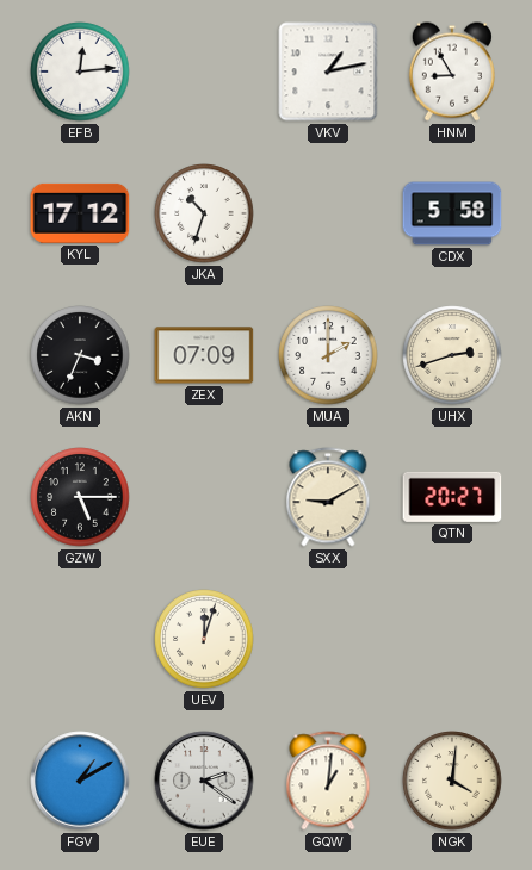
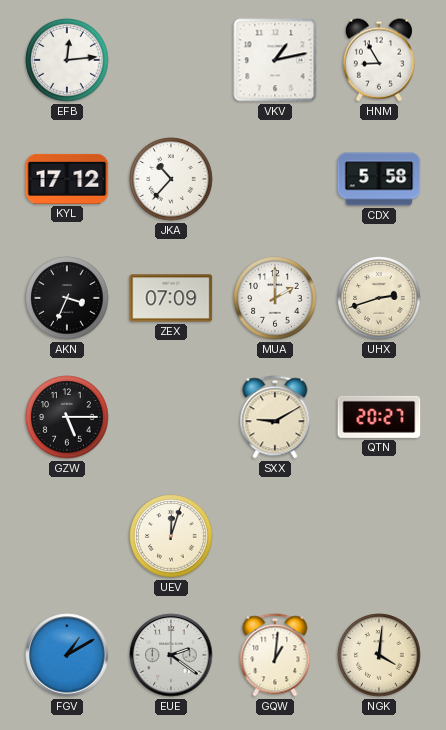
JKA: 10:33 -> 10:37 (171, 179)
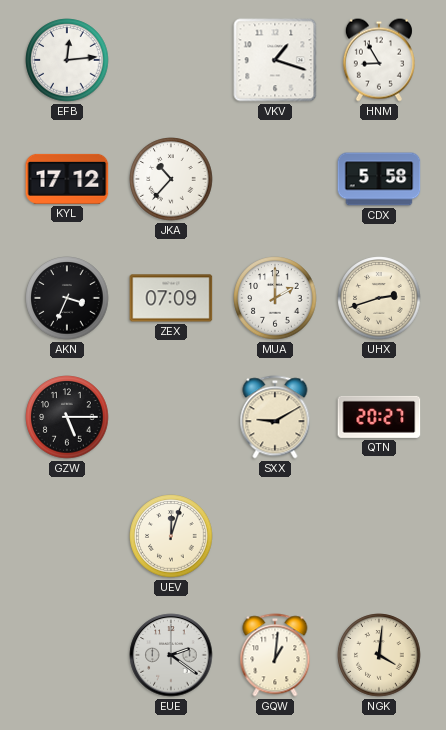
VKV: 1:13 -> 1:18 (275, 60)
FGV: 1:10 -> none (67, 655)
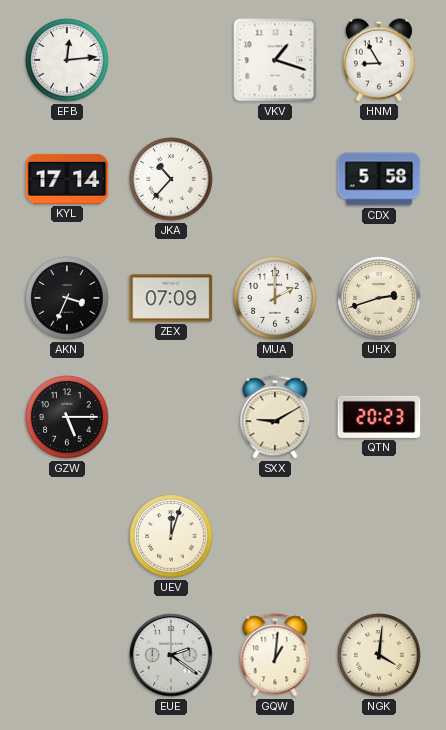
KYL: 17:12 -> 17:14 (67, 179)
QTN: 20:27 -> 20:23 (379, 417)
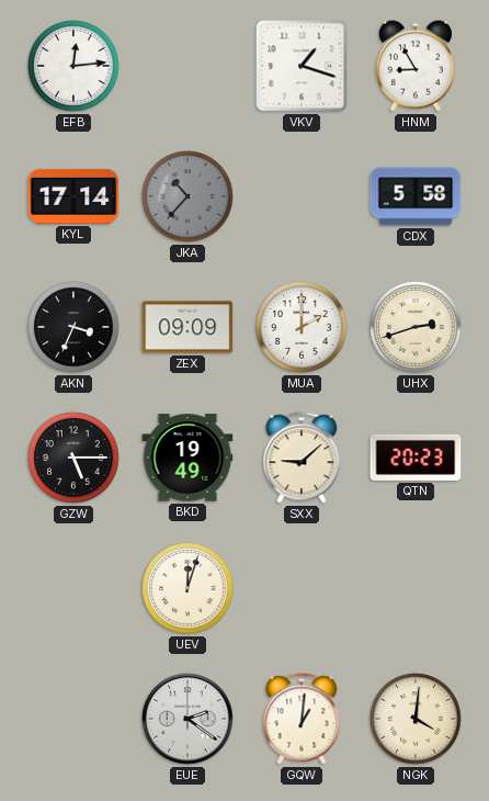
JKA dial: white -> grey (187, 196)
ZEX: 07:09 -> 09:09 (187, 327)
BKD: none -> 19:49 (187, 458)
SXX: 9:10 -> 9:08 (302, 458)
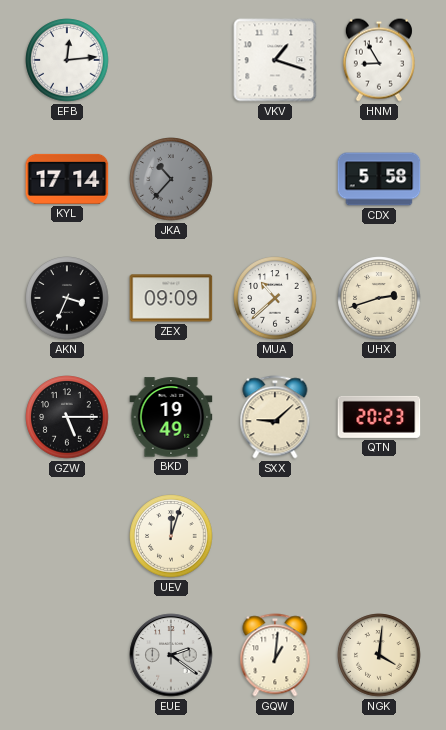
MUA: 2:00 -> 10:38 (275, 298)
